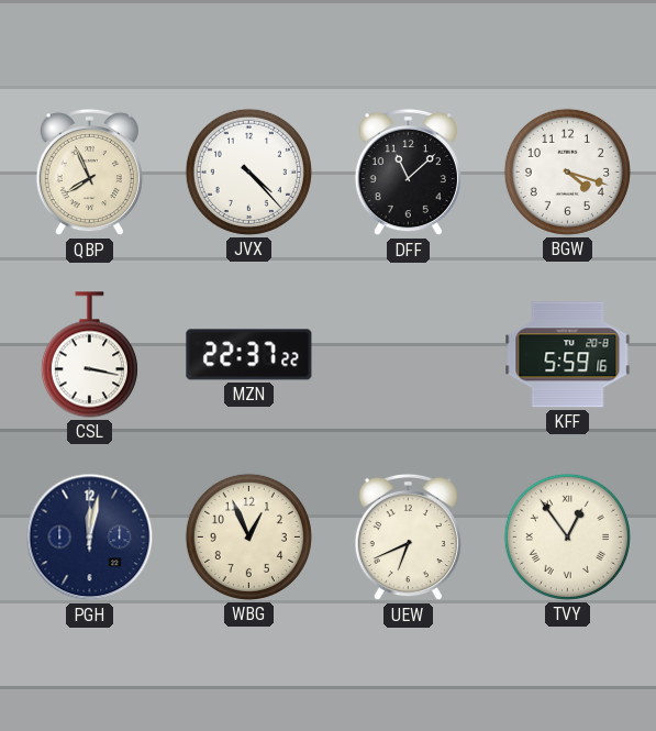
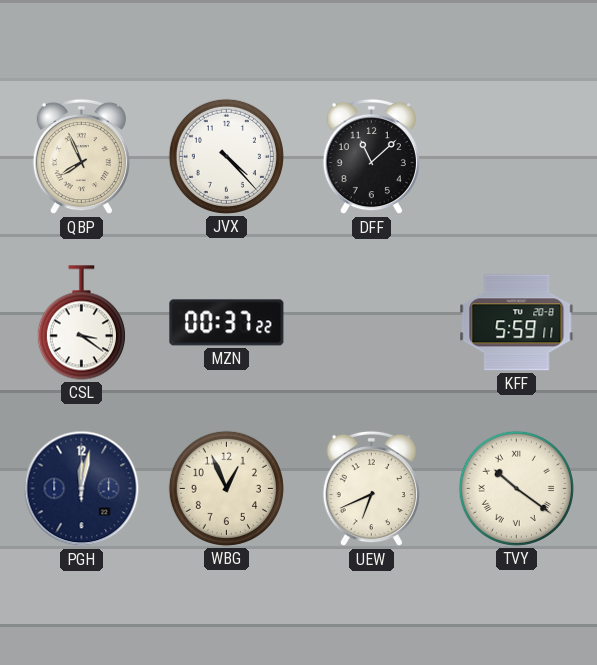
BGW: 4:18 -> none (567, 171)
CSL: 3:17 -> 3:21 (81, 323)
MZN: 22:37 -> 00:37 (227, 323)
KFF: 5:59:16 -> 5:59:11 (517, 323)
TVY: 12:54 -> 10:21 (516, 488)
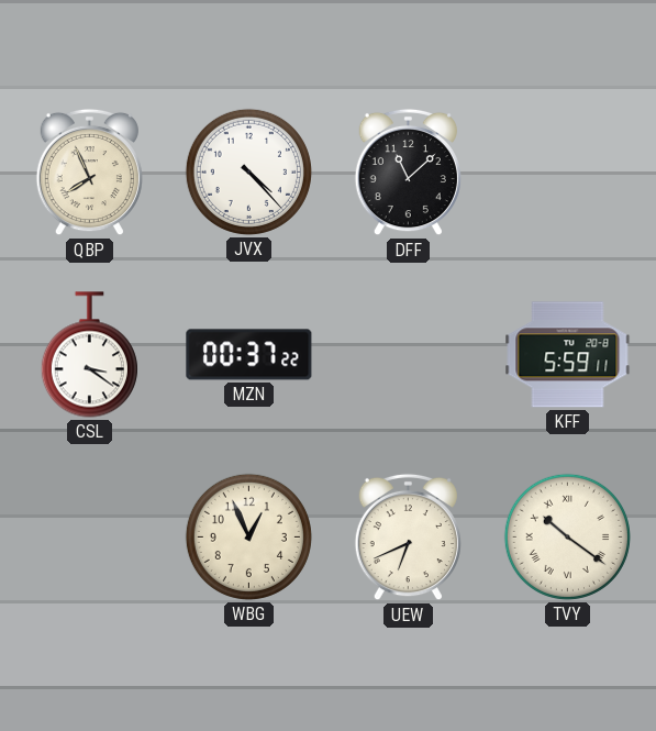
PGH: 12:02 -> none (82, 489)
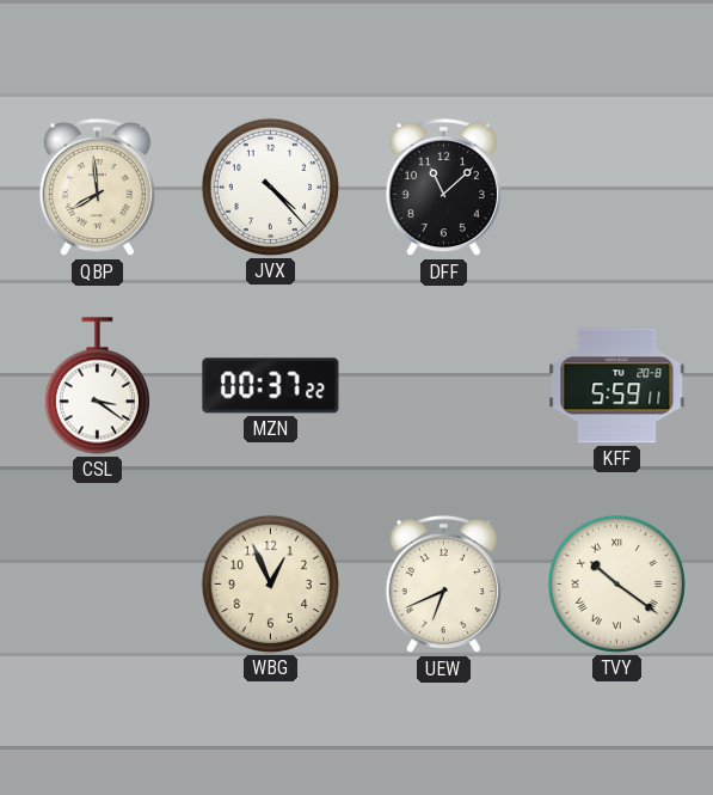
QBP: 7:56 -> 7:59 (97, 188)
